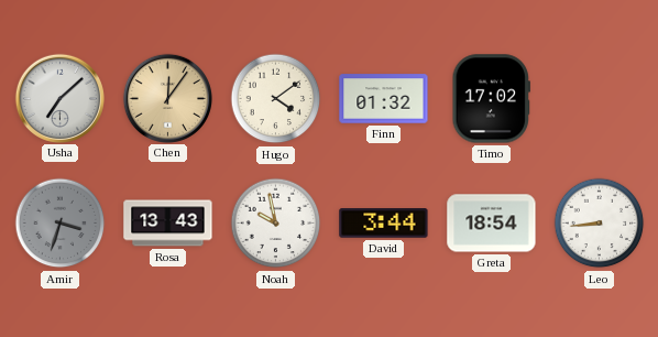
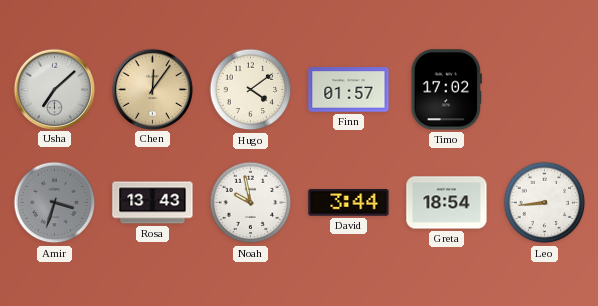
Finn: 01:32 -> 01:57 (349, 90)
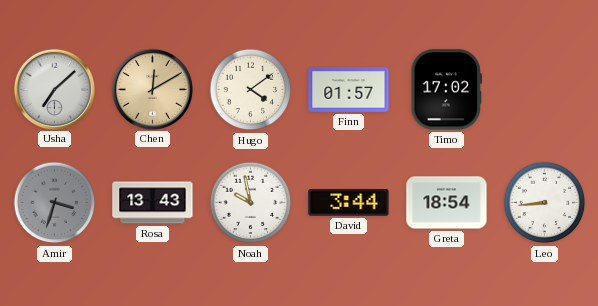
Chen: 12:06 -> 12:10 (152, 89)
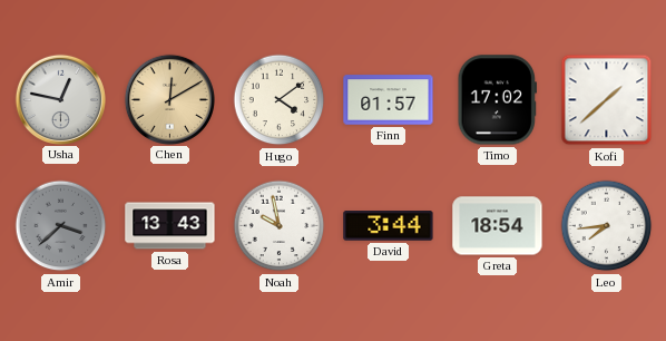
Usha: 7:08 -> 12:47 (60, 99)
Kofi: none -> 1:38 (607, 100)
Amir: 3:33 -> 3:38 (61, 226)
Leo: 8:44 -> 7:44 (607, 226)
